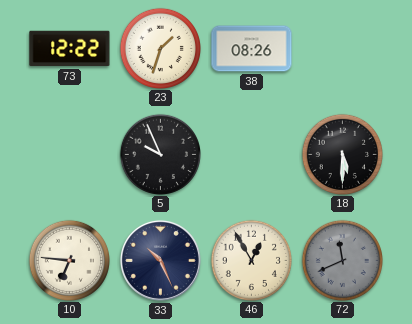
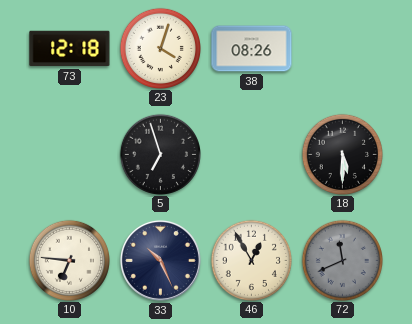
73: 12:22 -> 12:18 (70, 49)
23: 1:33 -> 4:03 (160, 48)
5: 9:56 -> 6:57 (160, 154)
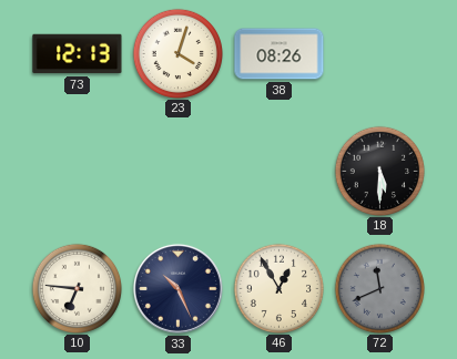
73: 12:18 -> 12:13 (78, 54)
5: 6:57 -> none (160, 154)
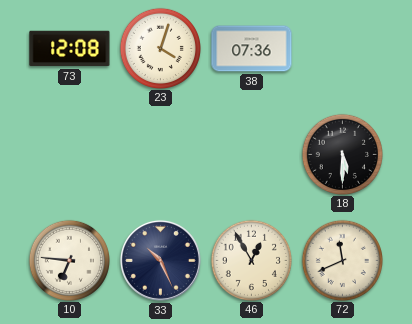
73: 12:13 -> 12:08 (70, 49)
38: 08:26 -> 07:36 (252, 49)
72 dial: grey -> cream (342, 260)
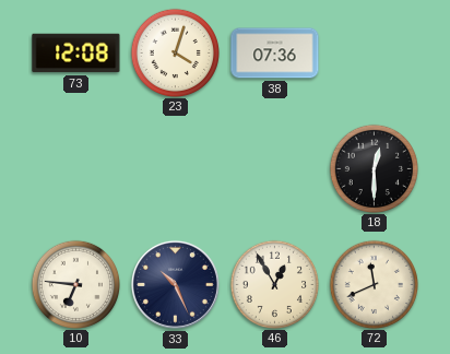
18: 5:30 -> 12:30 (374, 168)
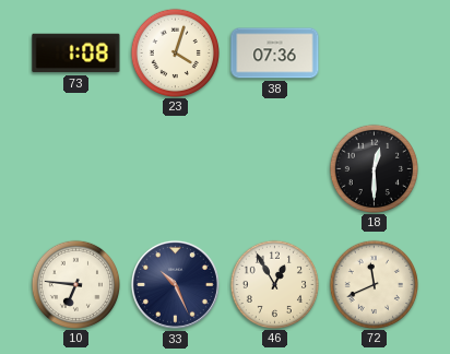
73: 12:08 -> 1:08 (76, 54)
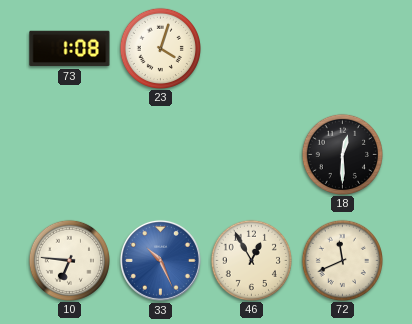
38: 07:36 -> none (275, 54)
33 dial: navy -> blue (160, 260)
